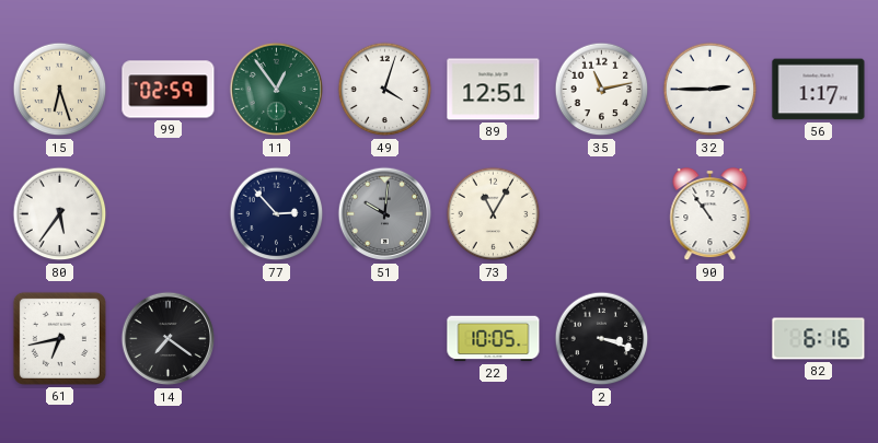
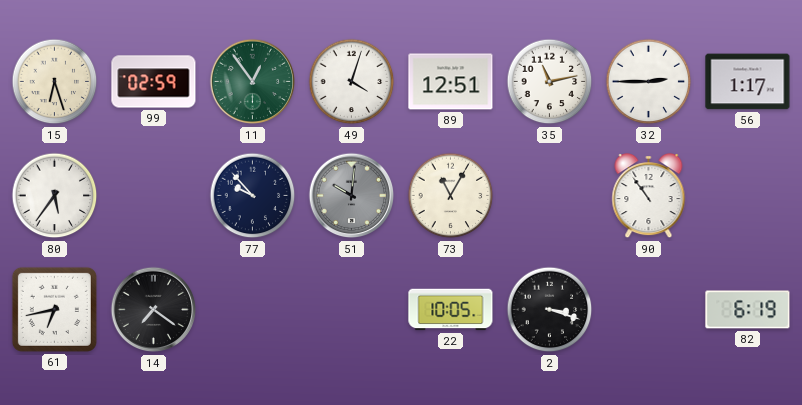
77: 2:53 -> 9:53 (253, 196)
82: 6:16 -> 6:19 (748, 310)
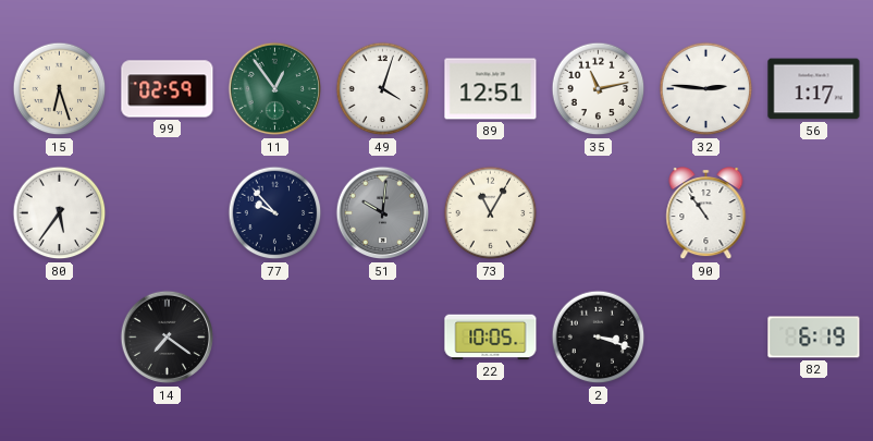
32: 2:45 -> 2:46 (706, 89)
61: 6:43 -> none (54, 309)
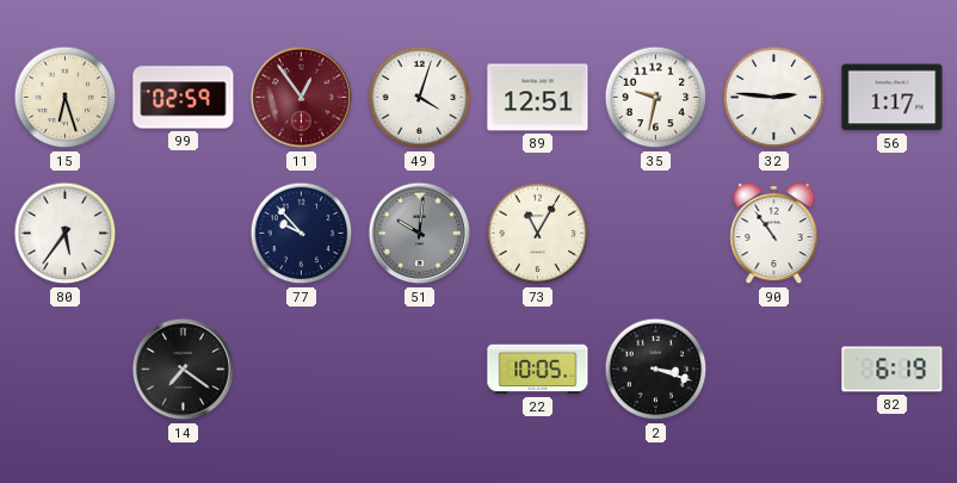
11 dial: green -> burgundy (302, 98)
35: 11:13 -> 9:32 (656, 98)
